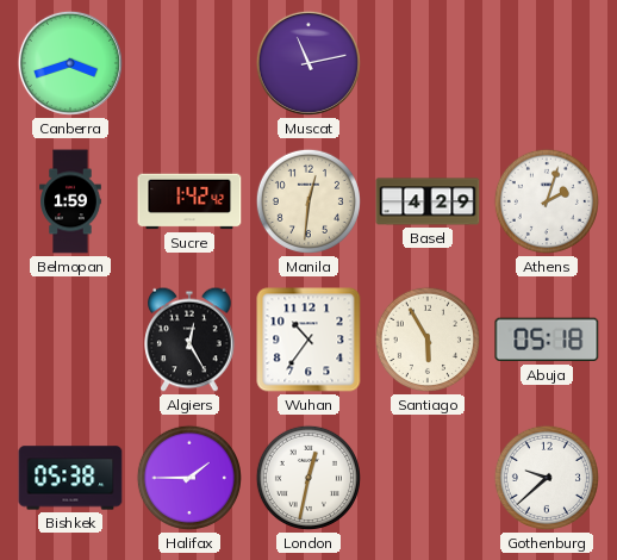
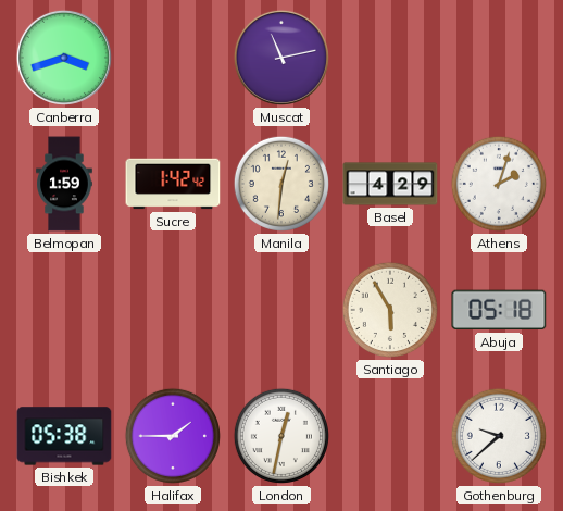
Algiers: 12:25 -> none (189, 340)
Wuhan: 10:36 -> none (308, 340)
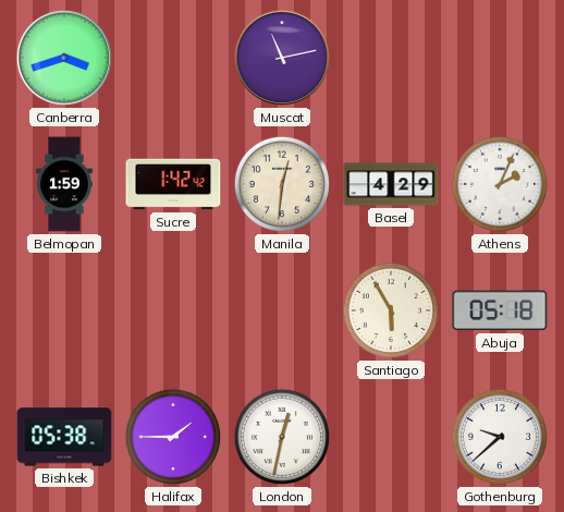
Athens: 2:03 -> 2:04 (500, 184)
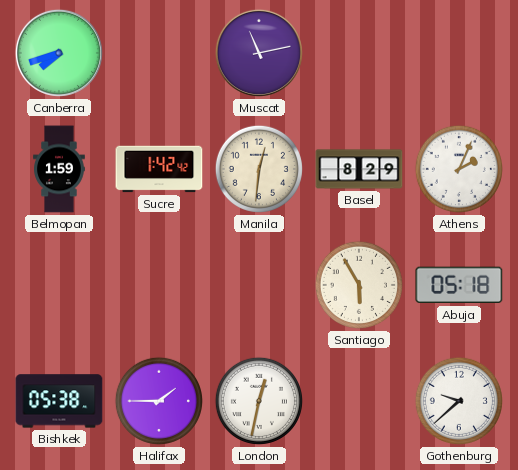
Canberra: 3:42 -> 7:42 (59, 53)
Basel: 4:29 -> 8:29 (359, 169)
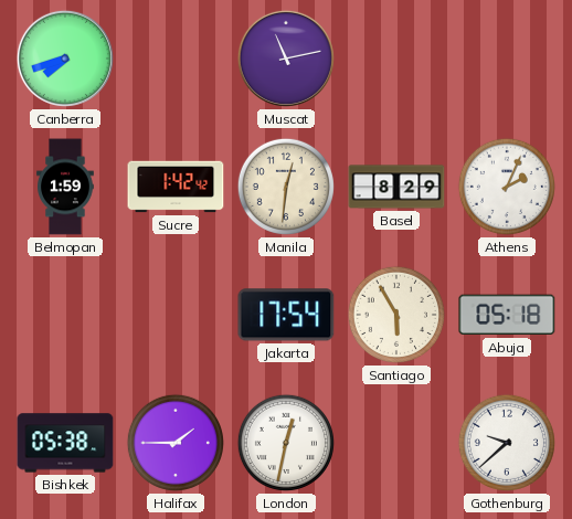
Jakarta: none -> 17:54 (286, 315)
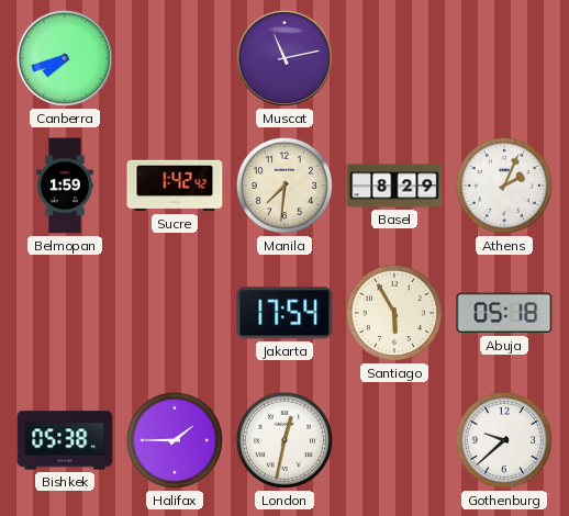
Manila: 12:31 -> 7:31 (284, 186)
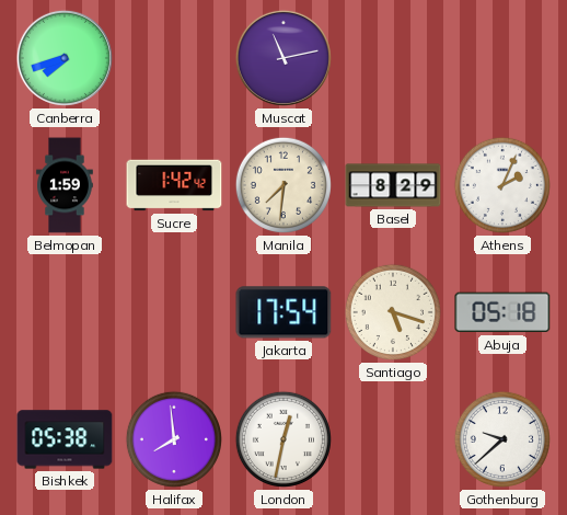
Santiago: 5:55 -> 5:18 (393, 312)
Halifax: 1:45 -> 7:59 (174, 439)
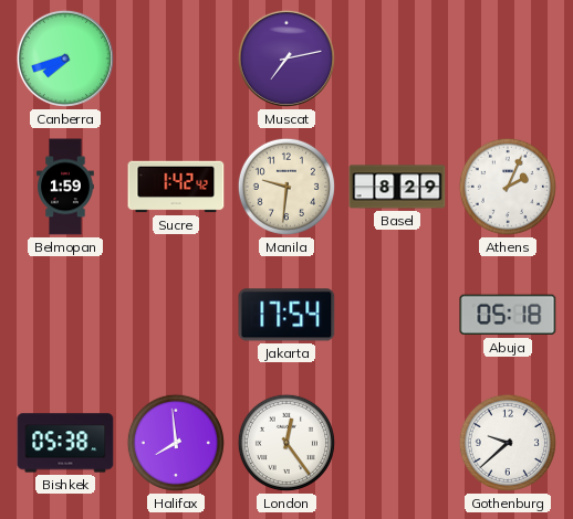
Muscat: 11:13 -> 7:13 (286, 59)
Manila: 7:31 -> 9:31 (286, 187)
Santiago: 5:18 -> none (393, 312)
London: 12:32 -> 12:24 (286, 443)
